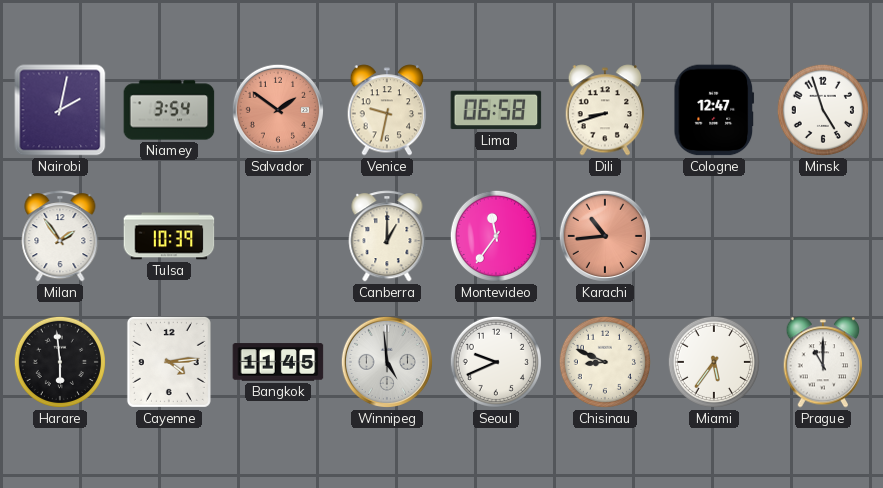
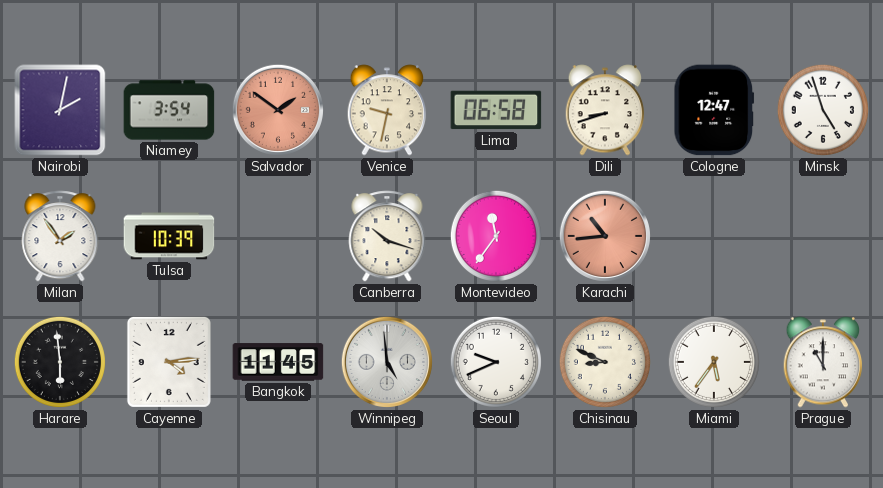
Canberra: 1:00 -> 10:18 (387, 236)
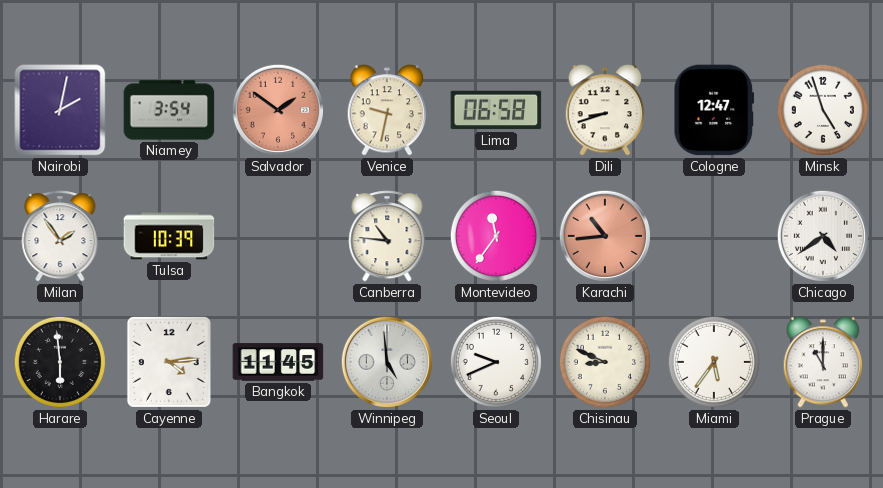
Canberra: 10:18 -> 10:46 (387, 236)
Chicago: none -> 4:39 (823, 236)
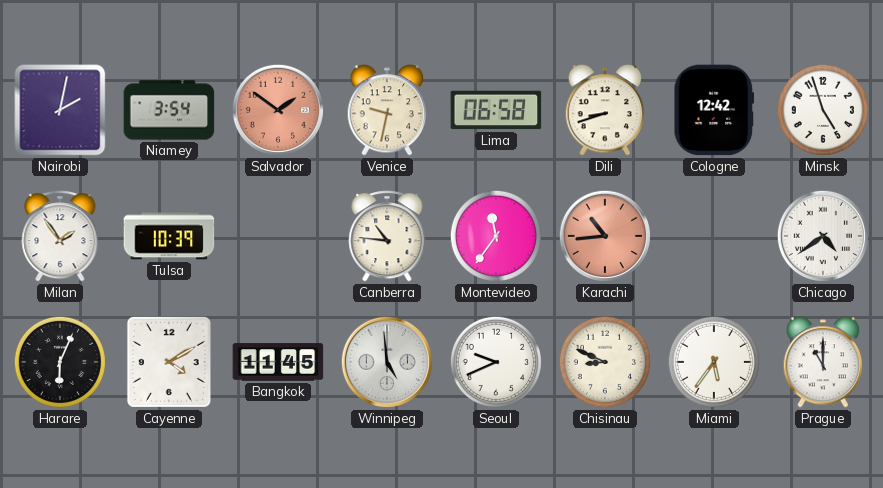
Cologne: 12:47 -> 12:42 (714, 110)
Harare: 5:59 -> 6:04 (60, 362)
Cayenne: 4:14 -> 4:10 (169, 362)
